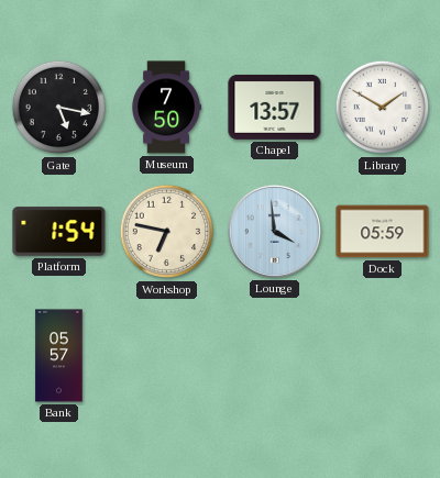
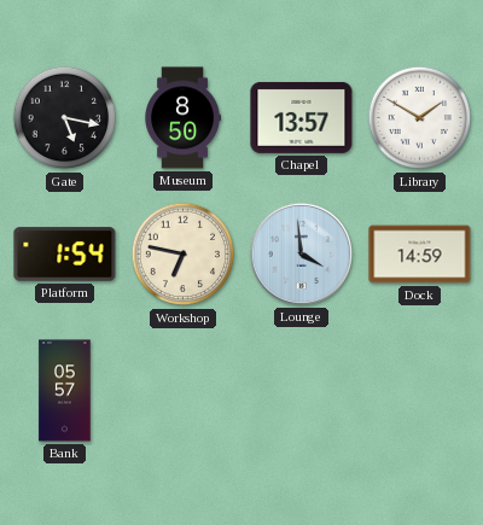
Museum: 7:50 -> 8:50 (182, 118)
Dock: 05:59 -> 14:59 (420, 255)
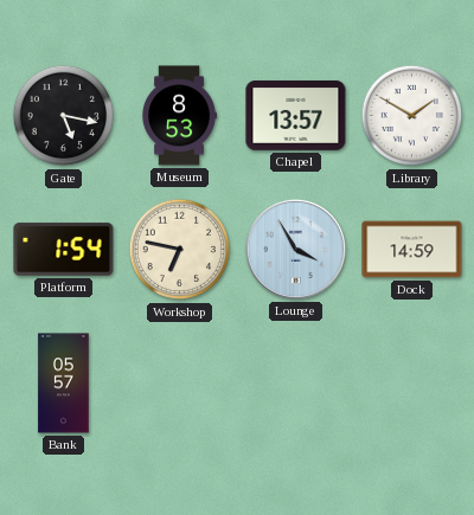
Museum: 8:50 -> 8:53 (179, 116)
Lounge: 3:59 -> 3:55 (295, 249)
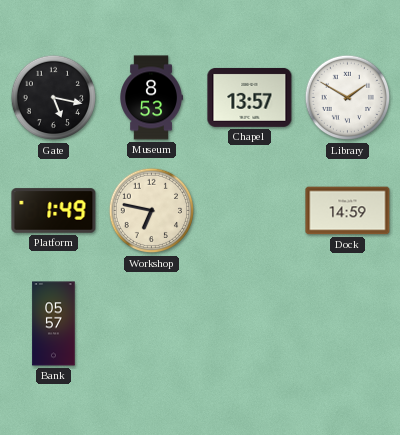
Platform: 1:54 -> 1:49 (54, 211)
Lounge: 3:55 -> none (295, 249)
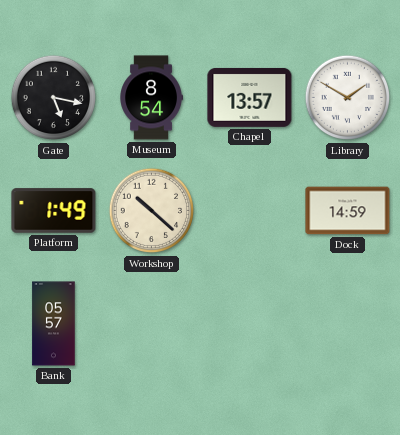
Museum: 8:53 -> 8:54 (151, 98)
Workshop: 6:47 -> 10:22 (152, 211)
